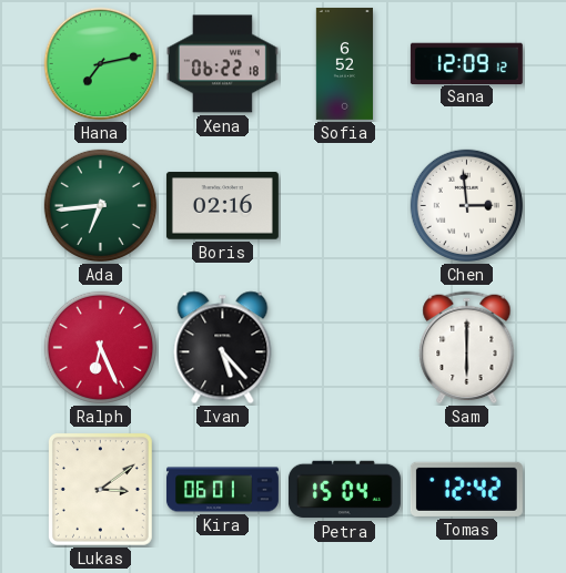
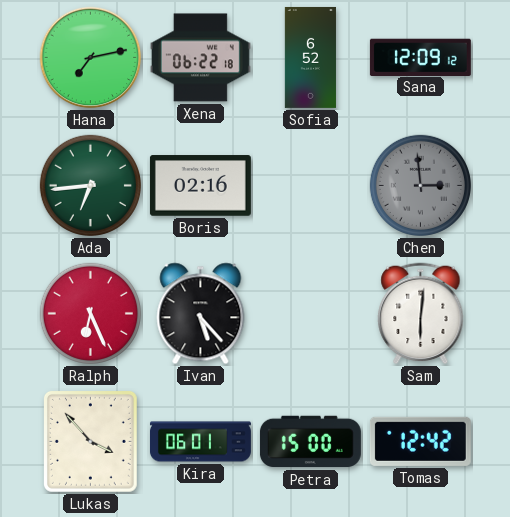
Chen dial: white -> grey (420, 185)
Sam: 6:00 -> 6:01 (421, 314)
Lukas: 3:09 -> 3:53 (90, 441)
Petra: 15:04 -> 15:00 (310, 442)
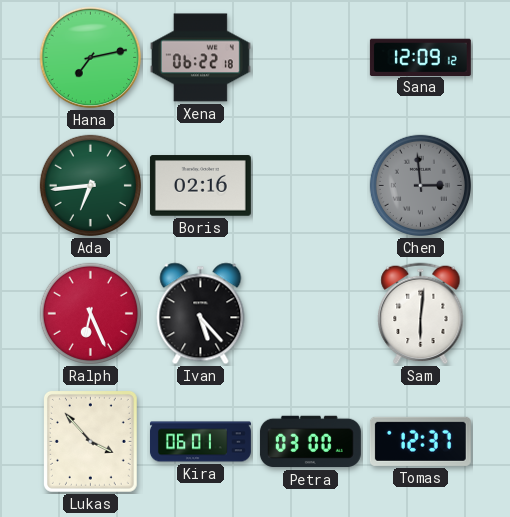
Sofia: 6:52 -> none (310, 57)
Petra: 15:00 -> 03:00 (310, 442)
Tomas: 12:42 -> 12:37 (420, 441)
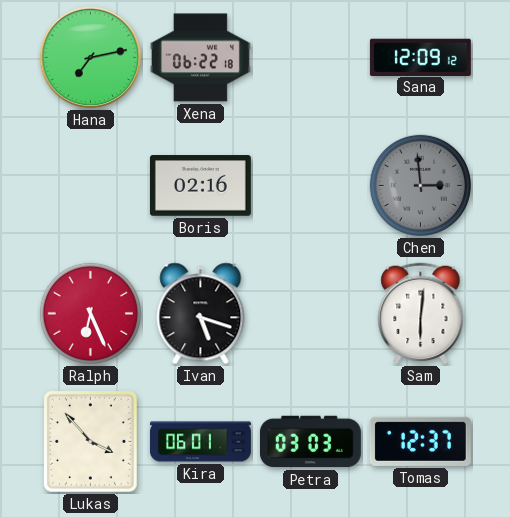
Ada: 6:44 -> none (90, 185)
Ivan: 5:23 -> 5:18 (201, 314)
Petra: 03:00 -> 03:03 (310, 442)
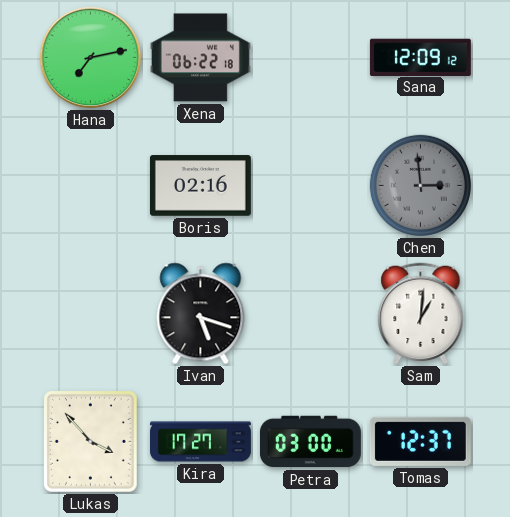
Ralph: 6:26 -> none (90, 313)
Sam: 6:01 -> 1:01 (421, 314)
Kira: 06:01 -> 17:27 (200, 442)
Petra: 03:03 -> 03:00 (310, 442)
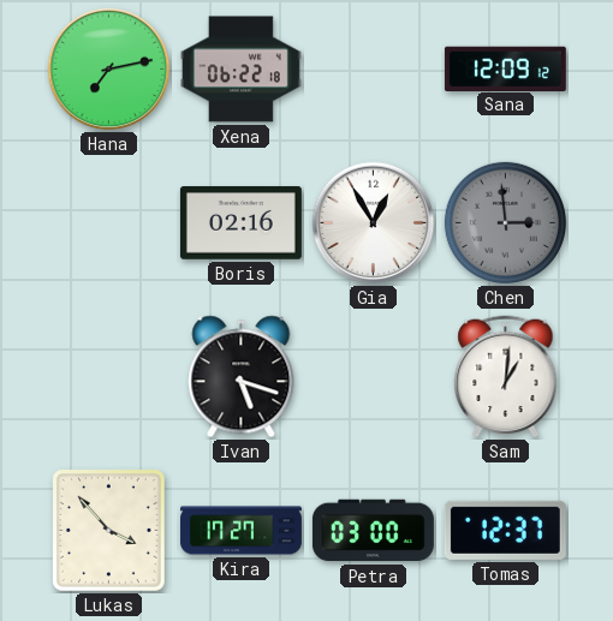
Gia: none -> 12:55 (374, 223)
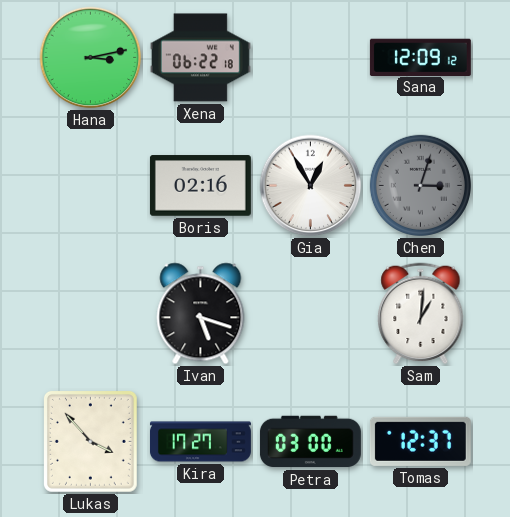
Hana: 7:13 -> 3:13 (91, 58)
Chen: 2:59 -> 3:03 (420, 185)
